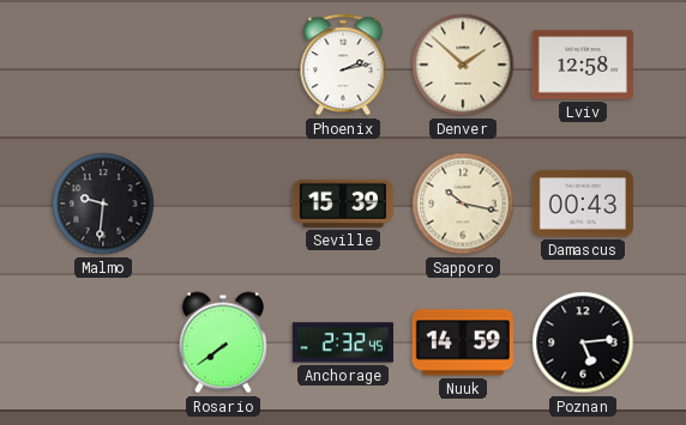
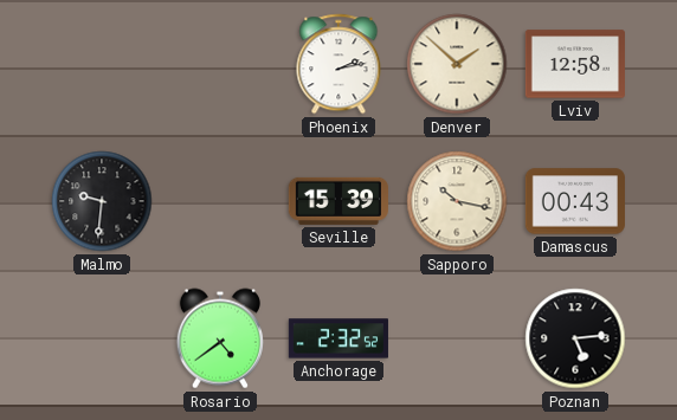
Rosario: 7:39 -> 4:39 (220, 338)
Anchorage: 2:32:45 -> 2:32:52 (338, 338)
Nuuk: 14:59 -> none (463, 342)
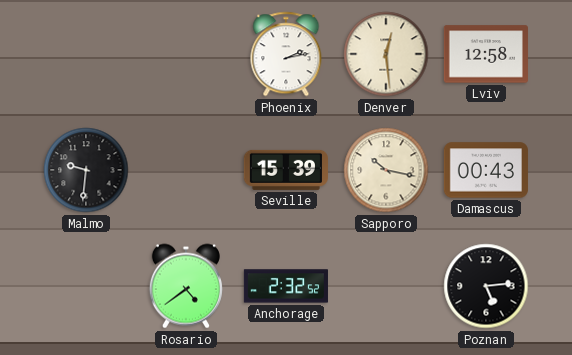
Denver: 1:52 -> 12:29 (386, 54)
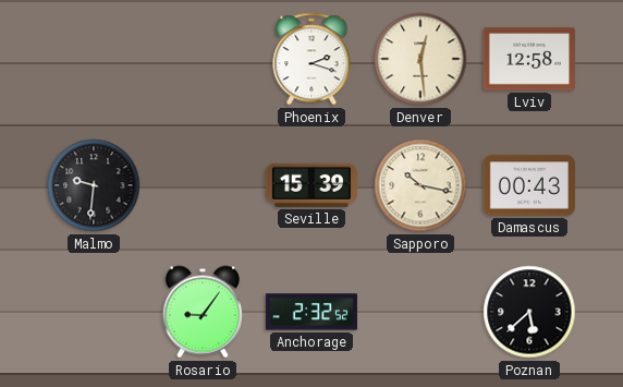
Phoenix: 2:13 -> 2:18 (311, 59)
Rosario: 4:39 -> 9:06 (203, 312)
Poznan: 5:14 -> 5:38 (529, 312)
